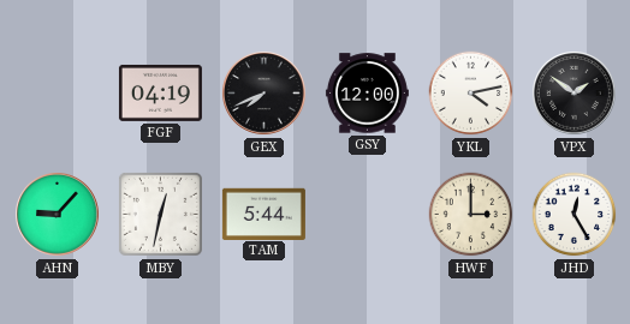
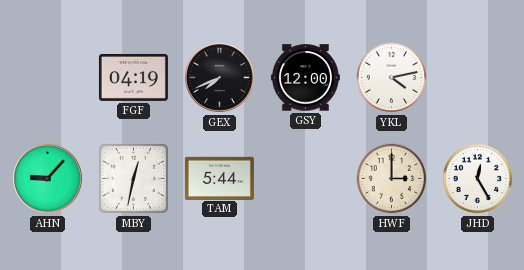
VPX: 1:51 -> none (575, 94)
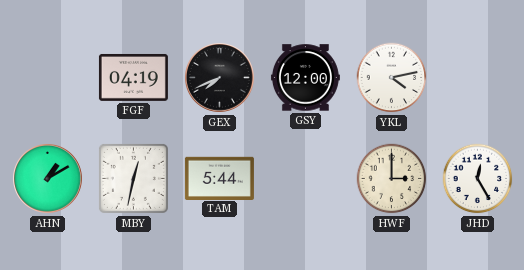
AHN: 9:07 -> 1:10 (48, 179)
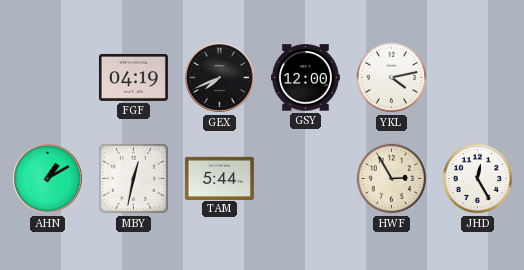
HWF: 3:00 -> 2:55 (392, 179)
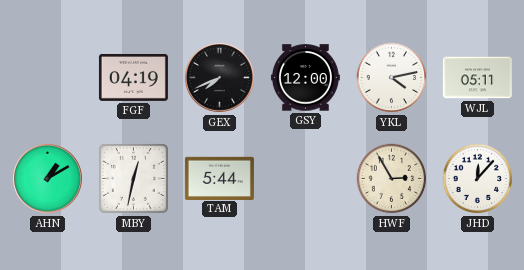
WJL: none -> 05:11 (477, 78)
JHD: 12:25 -> 12:07 (478, 179)
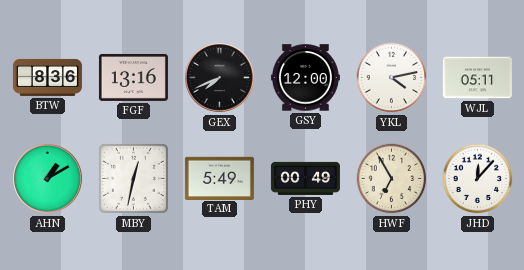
BTW: none -> 8:36 (47, 77)
FGF: 04:19 -> 13:16 (133, 77)
TAM: 5:44 -> 5:49 (219, 178)
PHY: none -> 00:49 (305, 178)
HWF: 2:55 -> 6:55 (392, 179)
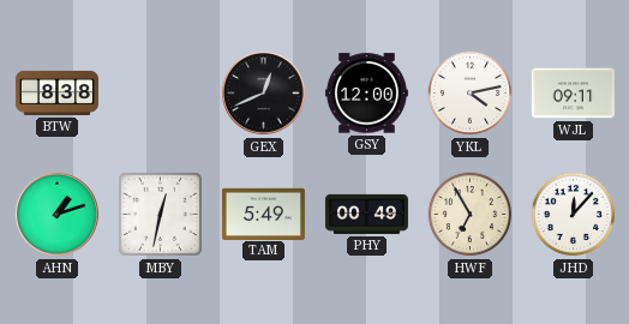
BTW: 8:36 -> 8:38 (56, 92)
FGF: 13:16 -> none (133, 77)
GEX: 7:41 -> 12:41 (264, 94)
WJL: 05:11 -> 09:11 (573, 94)
AHN: 1:10 -> 1:12 (58, 215)
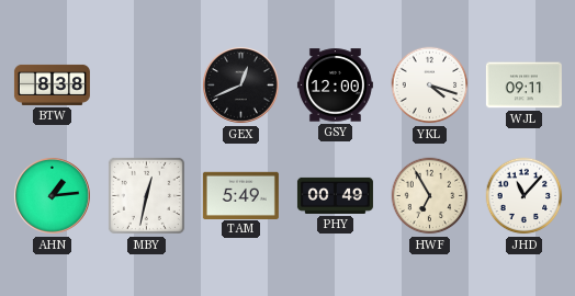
YKL: 4:13 -> 4:18 (430, 86)
AHN: 1:12 -> 1:14 (53, 196)
JHD: 12:07 -> 11:07 (525, 196)
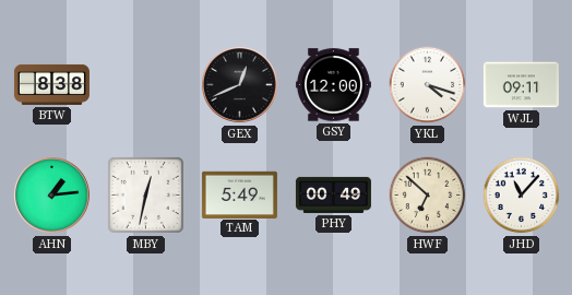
HWF: 6:55 -> 6:52 (428, 196)
